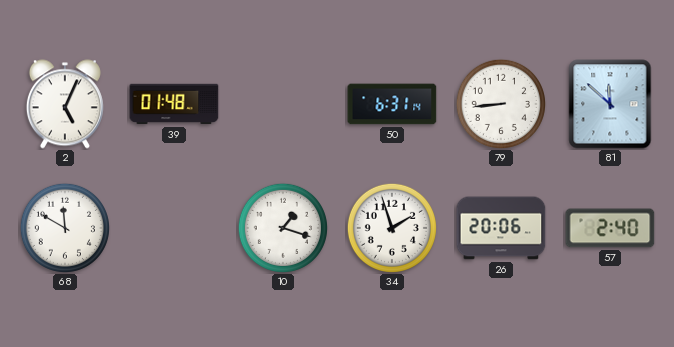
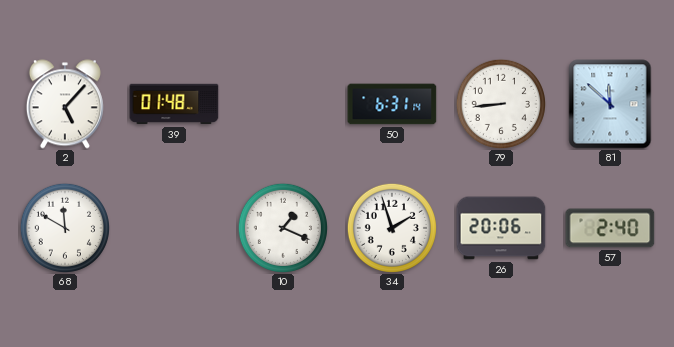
2: 5:04 -> 5:07 (65, 104)
10: 1:18 -> 1:19 (282, 227)
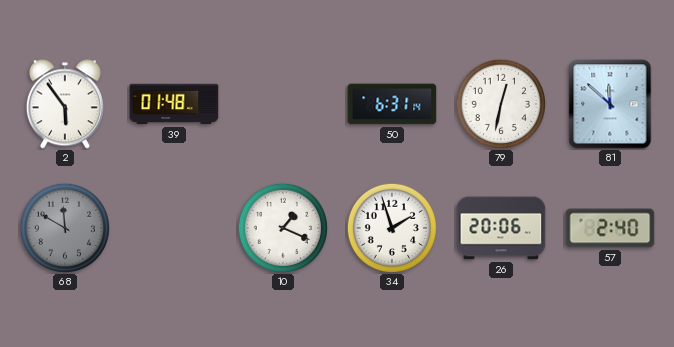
2: 5:07 -> 5:54 (65, 104)
79: 8:44 -> 12:32 (500, 103)
68 dial: white -> grey (64, 227)
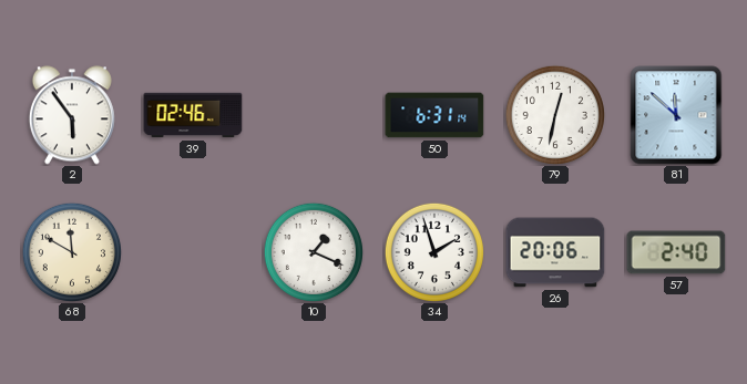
39: 01:48 -> 02:46 (193, 115)
68 dial: grey -> cream (71, 251)
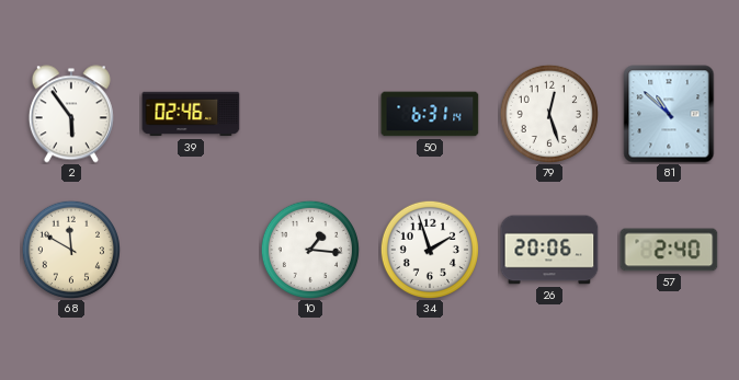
79: 12:32 -> 12:27 (548, 113)
81: 11:52 -> 10:52 (669, 114)
10: 1:19 -> 1:16 (309, 249)
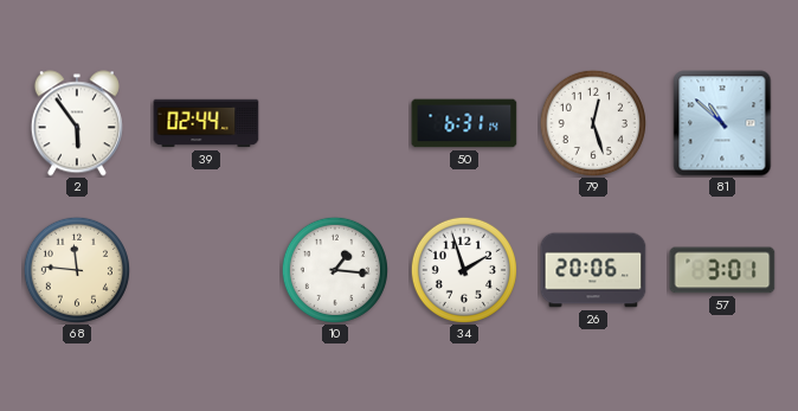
39: 02:46 -> 02:44 (206, 123)
68: 11:50 -> 11:46 (76, 269)
57: 2:40 -> 3:01 (722, 270)
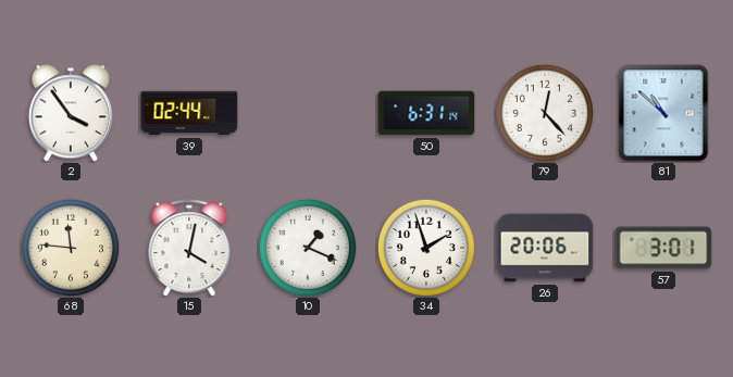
2: 5:54 -> 3:54 (71, 113)
79: 12:27 -> 12:23 (544, 112)
15: none -> 4:02 (189, 248)
10: 1:16 -> 1:19 (307, 247)
